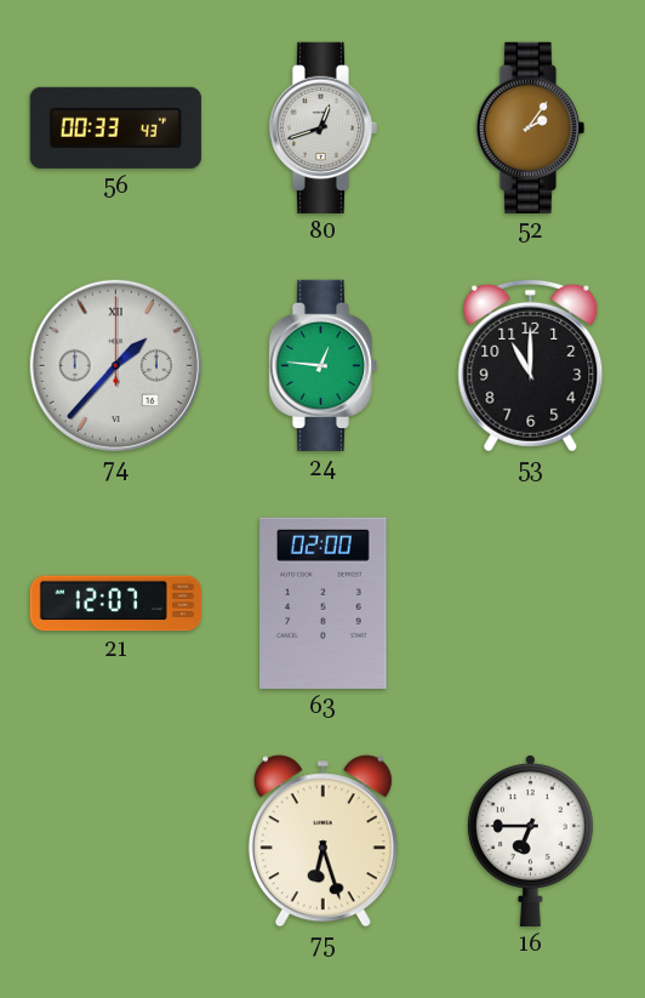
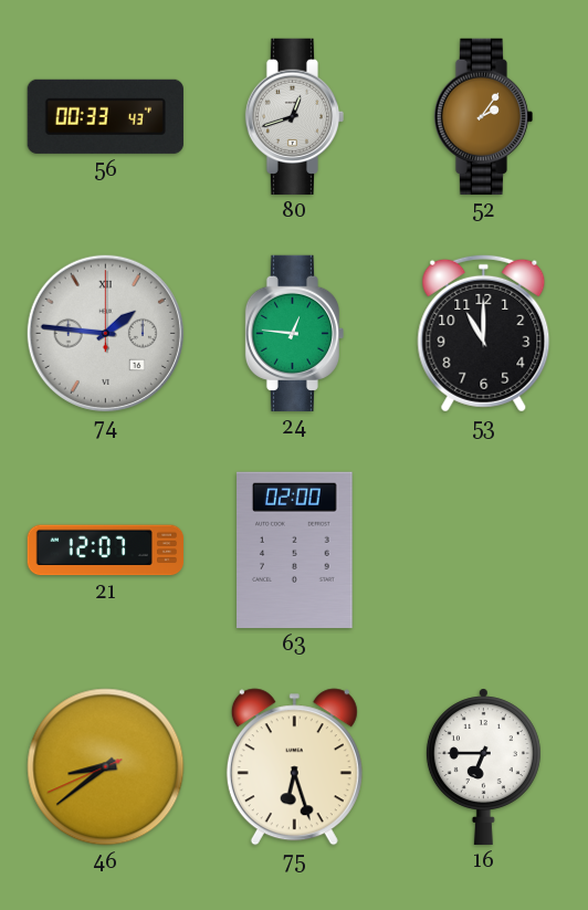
74: 1:37 -> 1:46 (105, 333)
46: none -> 8:38 (106, 767)
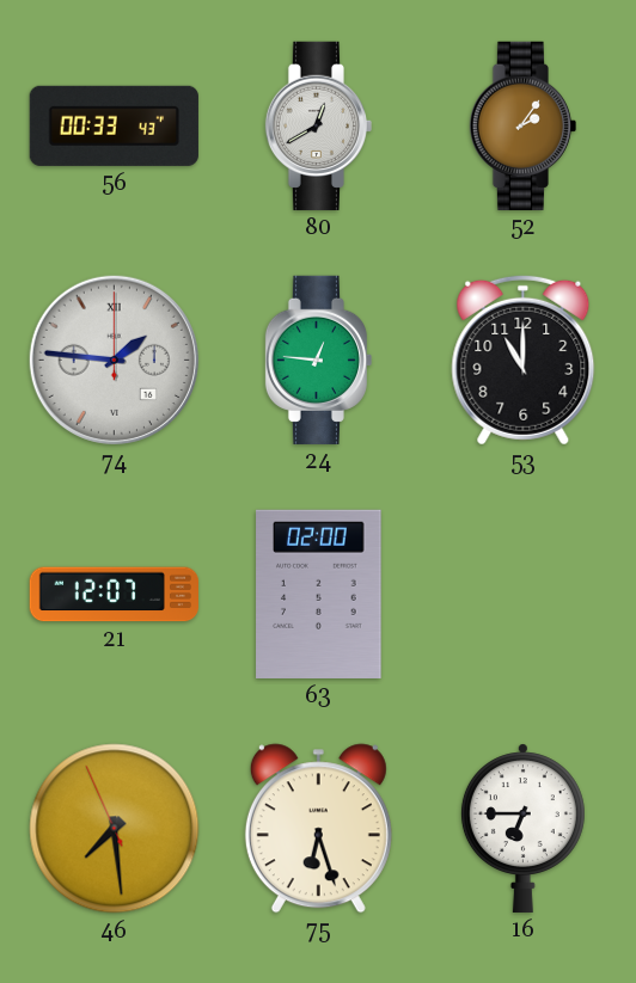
80: 12:42 -> 12:40 (318, 125)
46: 8:38 -> 7:28 (115, 829)
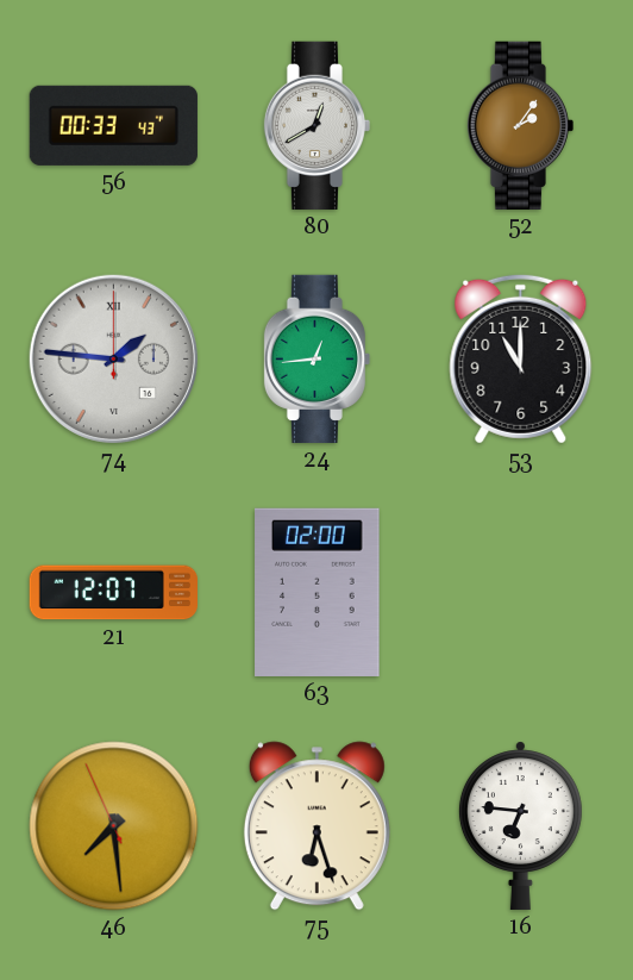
24: 12:46 -> 12:44 (316, 358)
16: 6:45 -> 6:46 (520, 825)
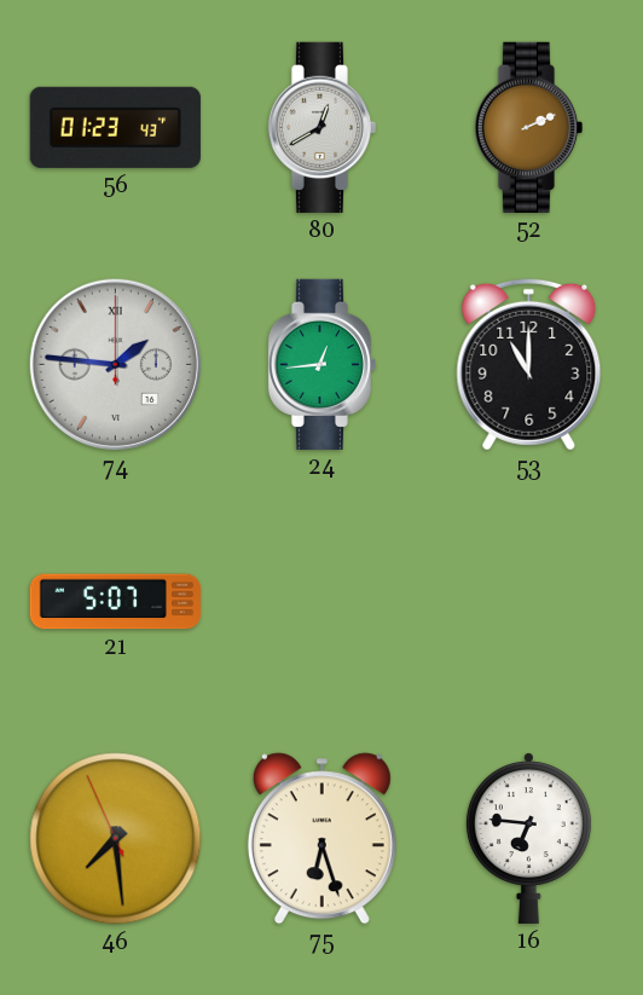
56: 00:33 -> 01:23 (115, 127)
52: 2:06 -> 2:11 (528, 127)
21: 12:07 -> 5:07 (115, 602)
63: 02:00 -> none (318, 592)
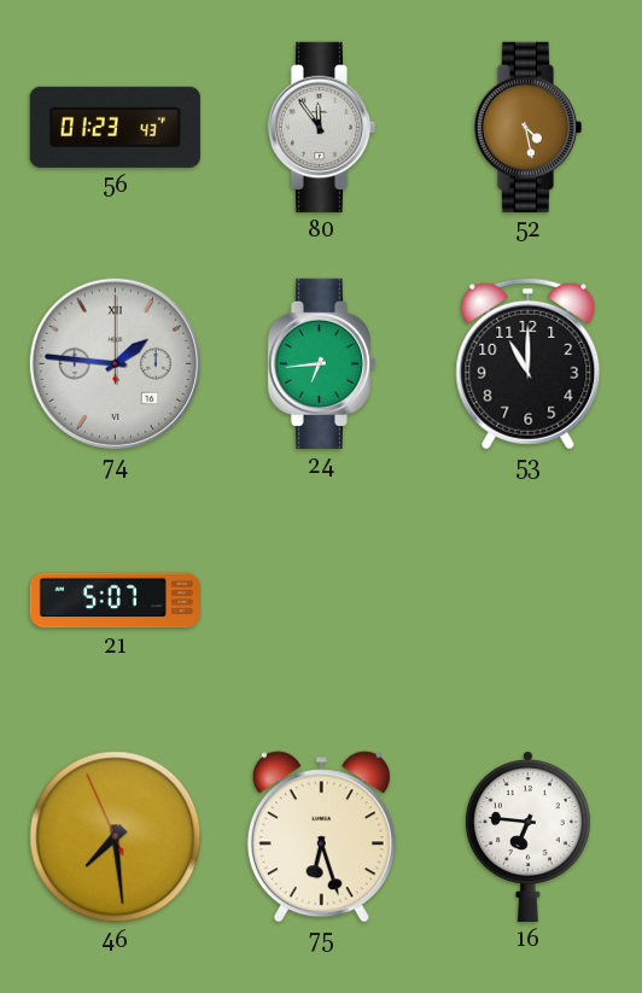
80: 12:40 -> 11:54 (321, 127)
52: 2:11 -> 4:28 (527, 127)
24: 12:44 -> 6:44 (321, 363)
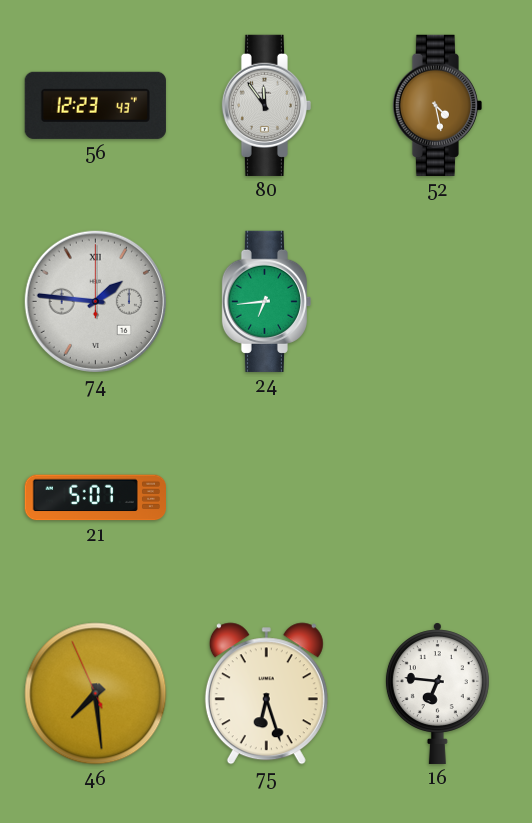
56: 01:23 -> 12:23 (95, 105)
53: 11:00 -> none (529, 363)
